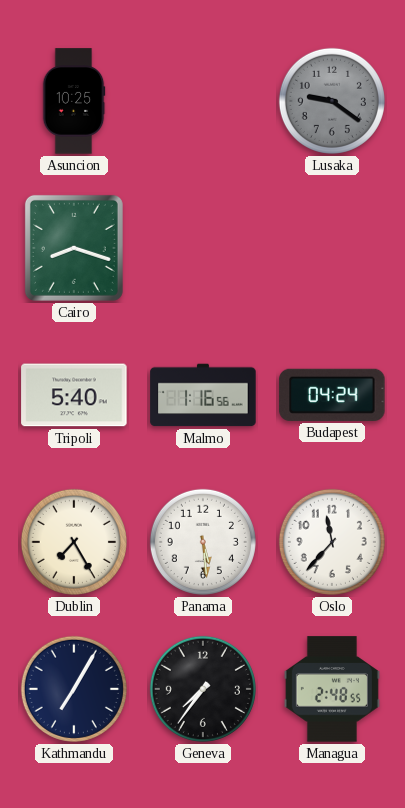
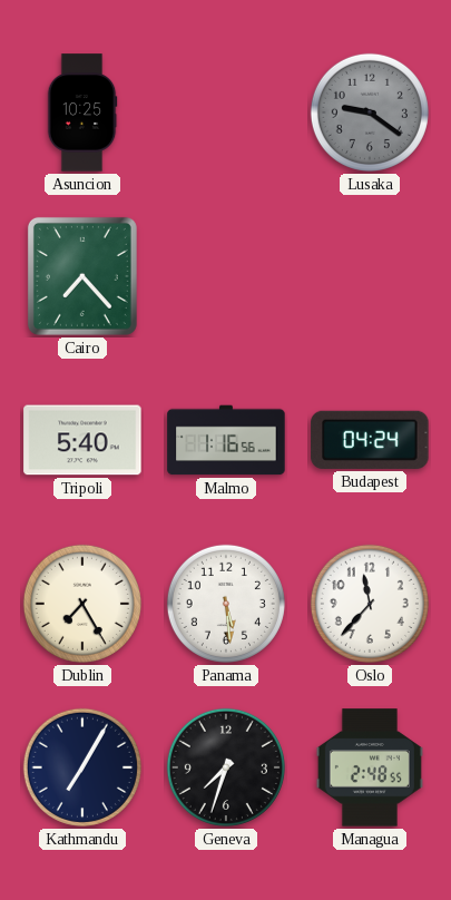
Cairo: 8:18 -> 7:23 (82, 276)
Geneva: 7:36 -> 7:33 (226, 767)
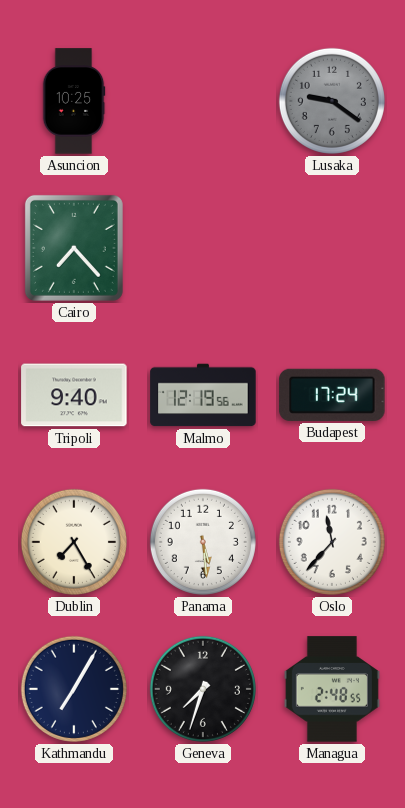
Tripoli: 5:40 -> 9:40 (74, 395)
Malmo: 1:16 -> 12:19 (203, 395)
Budapest: 04:24 -> 17:24 (332, 395)
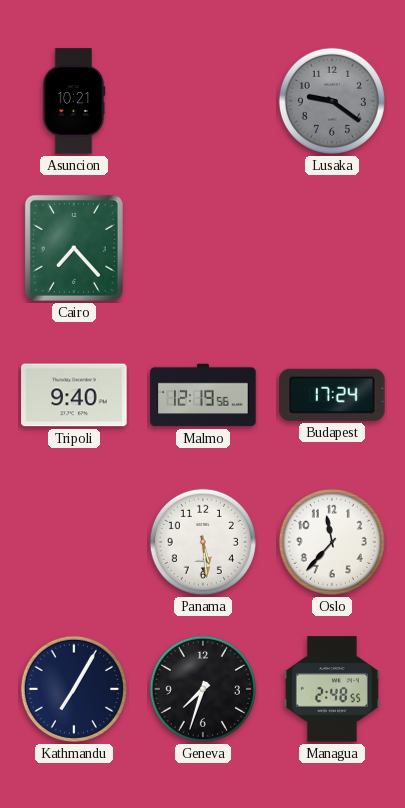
Asuncion: 10:25 -> 10:21 (74, 101)
Dublin: 7:25 -> none (74, 542)
